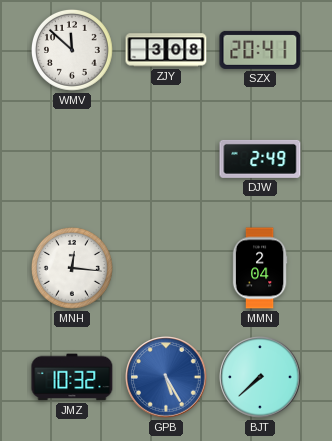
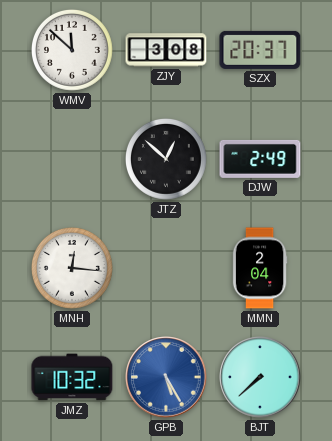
SZX: 20:41 -> 20:37 (260, 50)
JTZ: none -> 12:52 (166, 159)
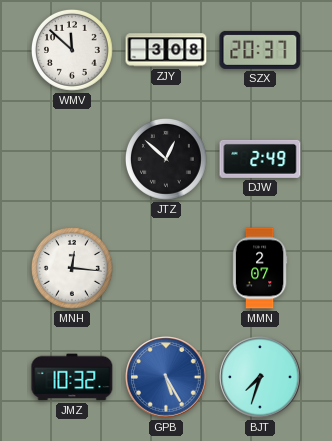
MMN: 2:04 -> 2:07 (260, 268)
BJT: 7:38 -> 7:33 (260, 377)
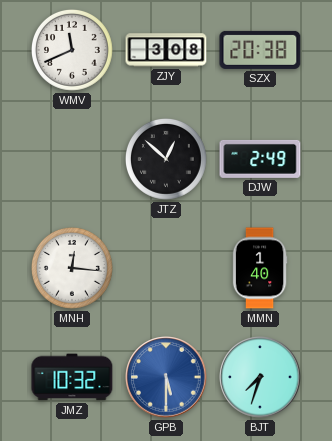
WMV: 11:52 -> 11:41 (72, 50)
SZX: 20:37 -> 20:38 (260, 50)
MMN: 2:07 -> 1:40 (260, 268)
GPB: 5:25 -> 5:30 (166, 377)
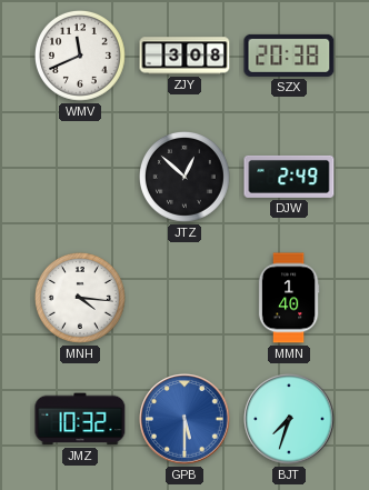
MNH: 12:16 -> 4:16 (80, 298)
